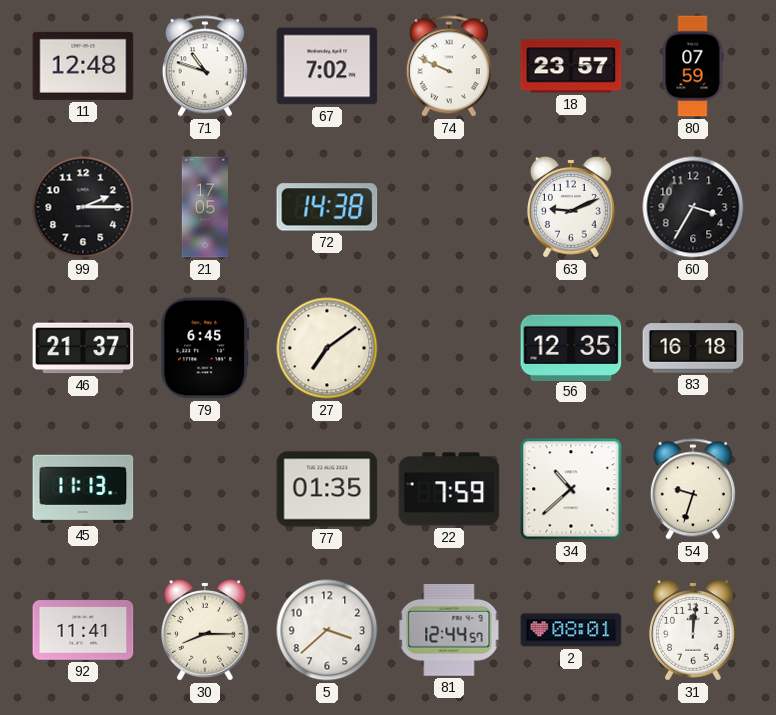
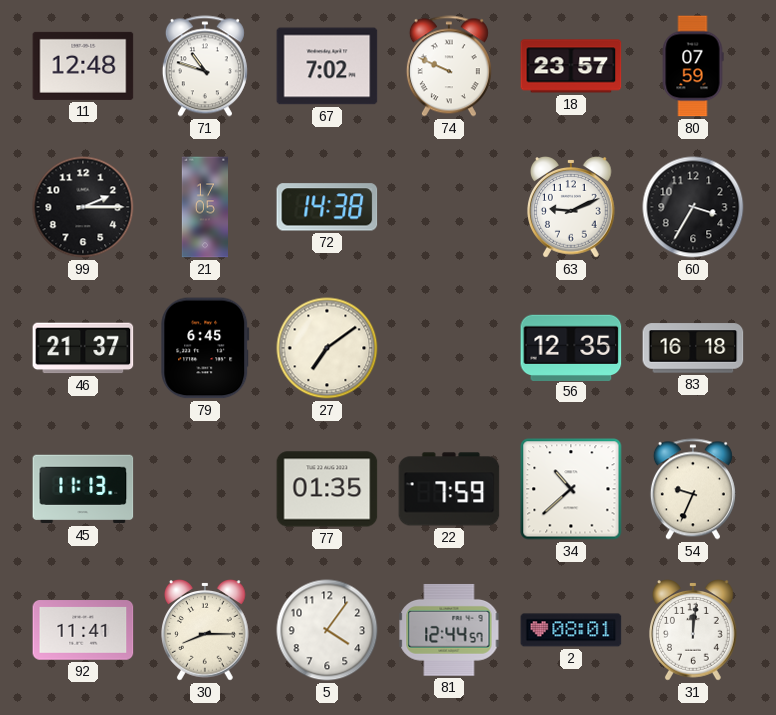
54: 9:33 -> 9:34 (693, 489)
5: 3:38 -> 4:06 (327, 630)
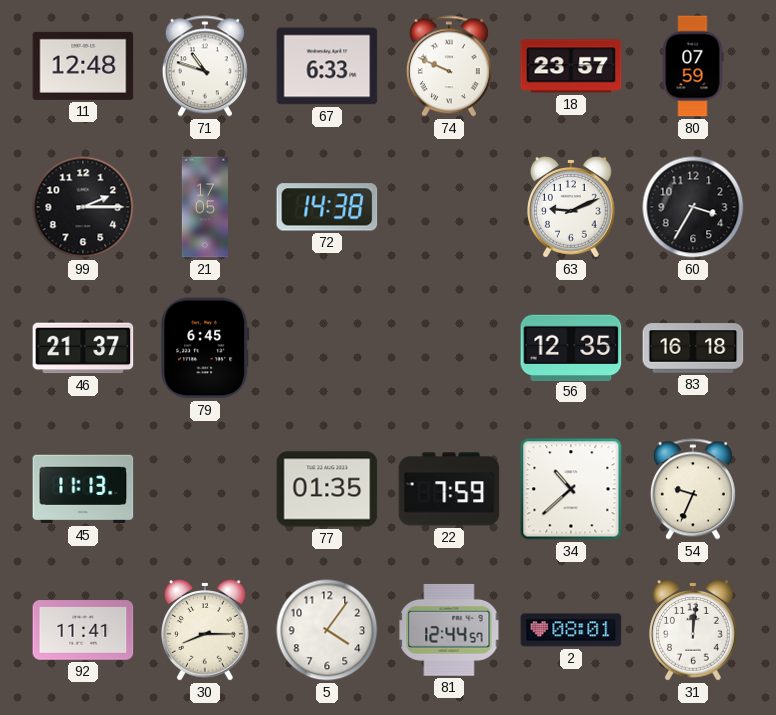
67: 7:02 -> 6:33 (327, 66)
27: 7:09 -> none (327, 348)
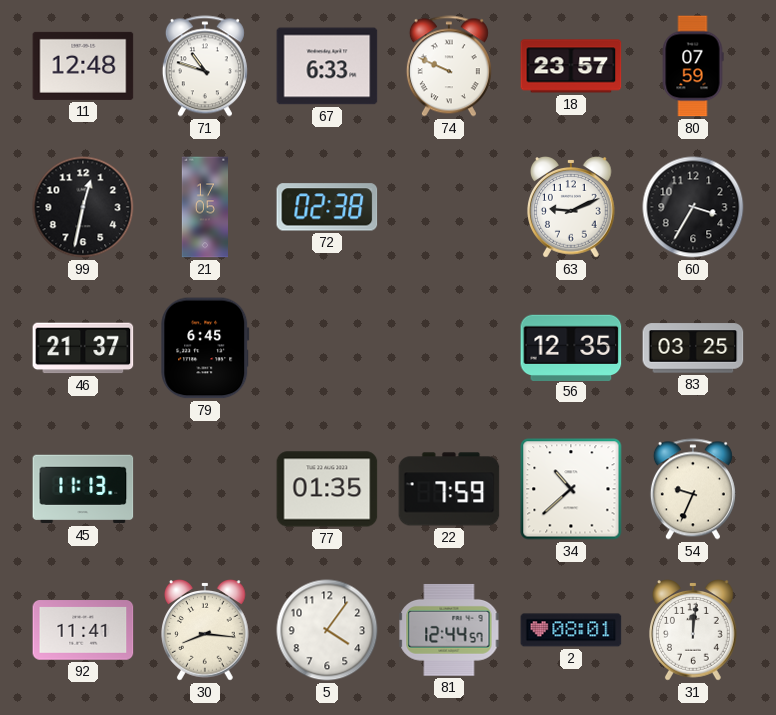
99: 2:15 -> 12:32 (83, 207)
72: 14:38 -> 02:38 (327, 207)
83: 16:18 -> 03:25 (693, 348)
30: 8:15 -> 8:16 (206, 630)
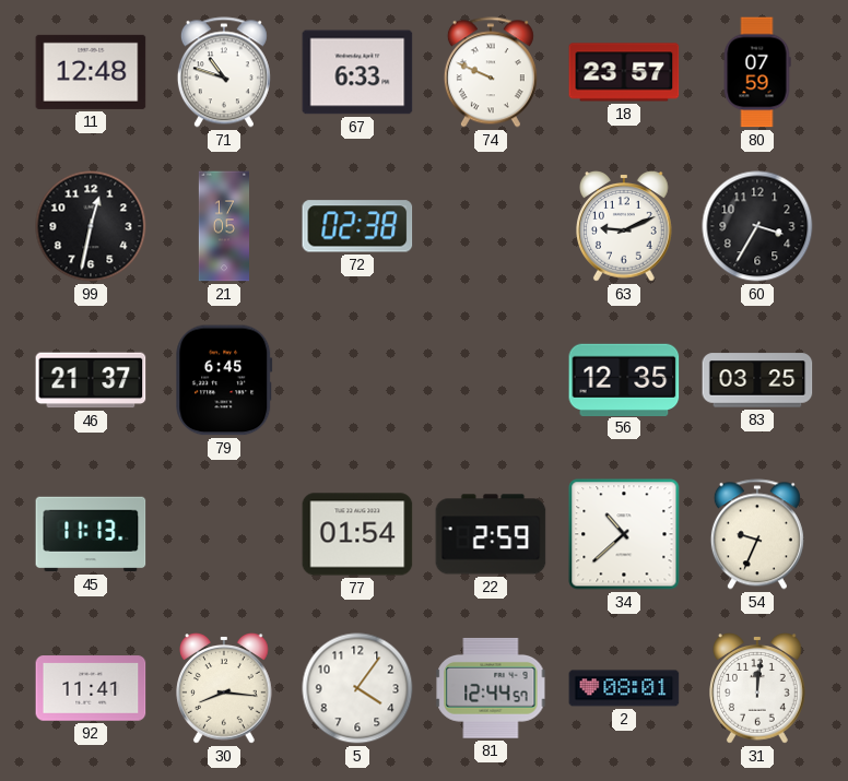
77: 01:35 -> 01:54 (357, 534)
22: 7:59 -> 2:59 (491, 534)
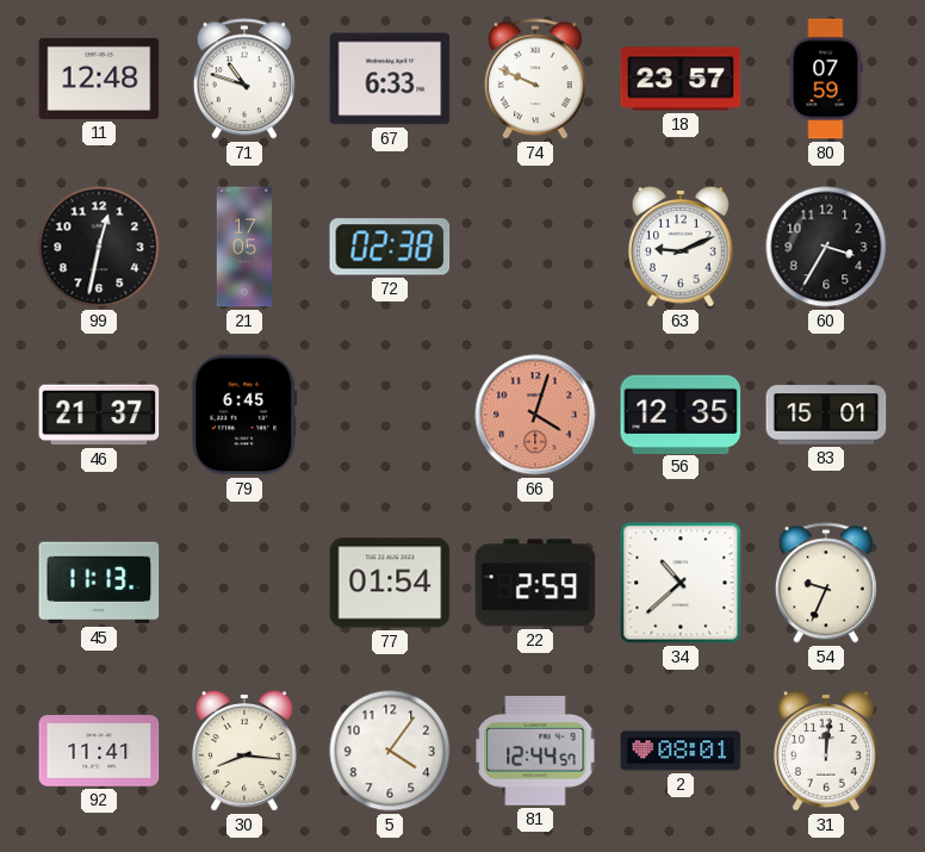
66: none -> 4:03 (535, 415)
83: 03:25 -> 15:01 (826, 415)
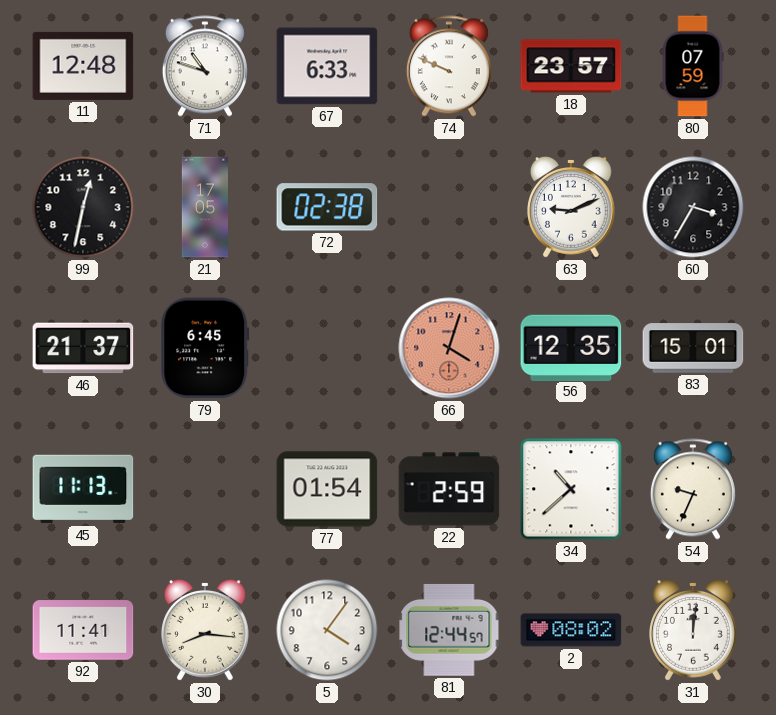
2: 08:01 -> 08:02 (571, 630)
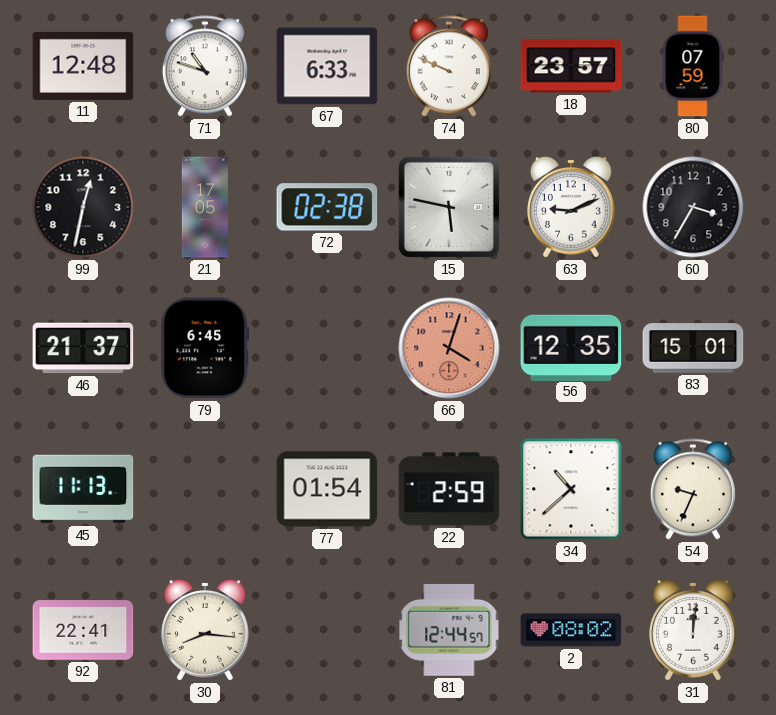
15: none -> 5:47 (449, 207)
92: 11:41 -> 22:41 (83, 630)
5: 4:06 -> none (327, 630)
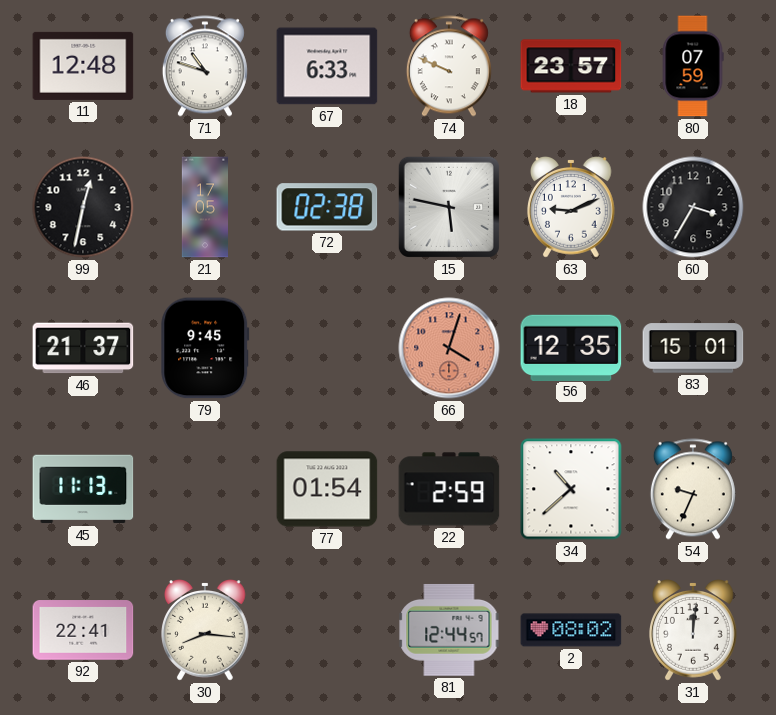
79: 6:45 -> 9:45 (205, 348)
